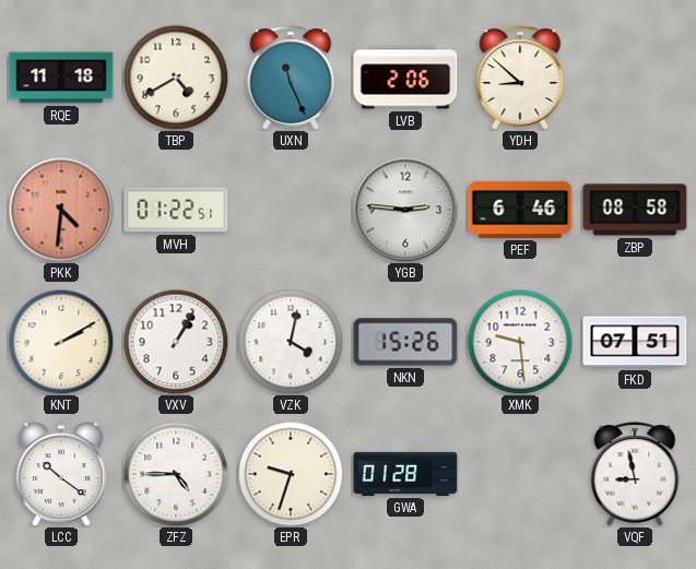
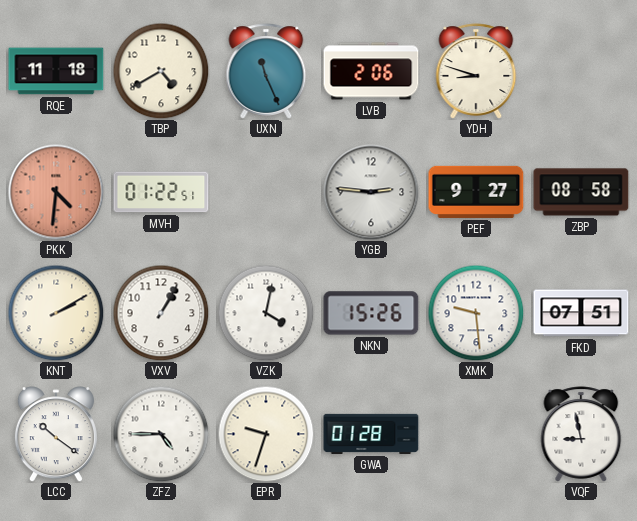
YDH: 8:52 -> 8:48 (476, 71)
PEF: 6:46 -> 9:27 (476, 192)
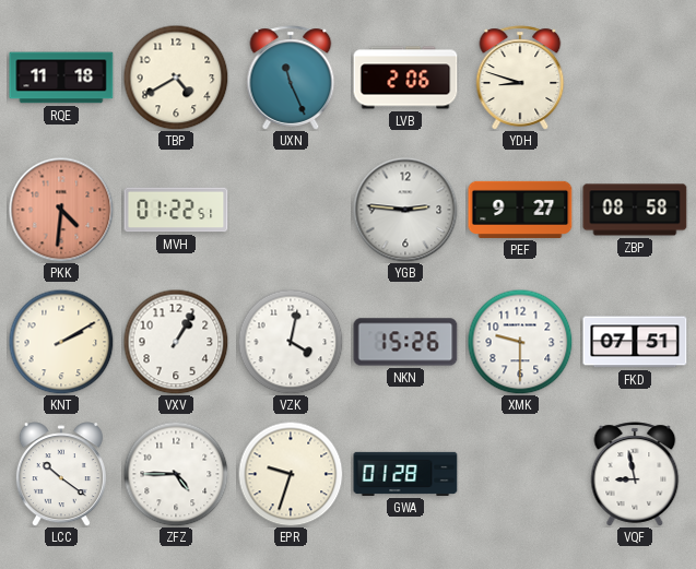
XMK: 9:29 -> 9:30 (520, 342)
